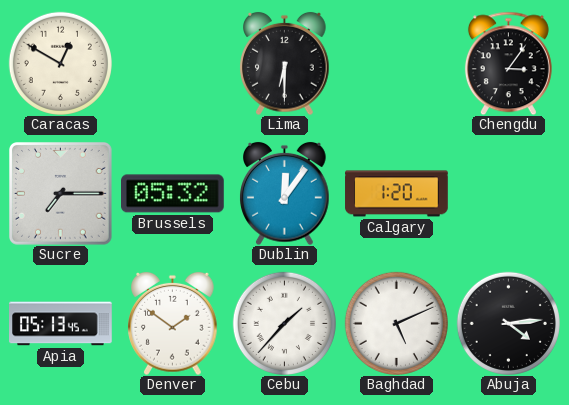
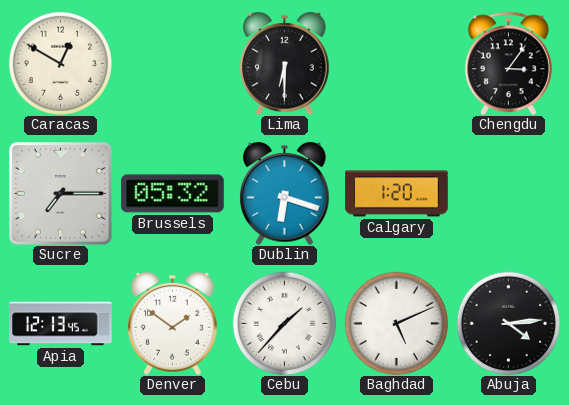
Dublin: 12:06 -> 6:18 (285, 193)
Apia: 05:13 -> 12:13 (61, 324)
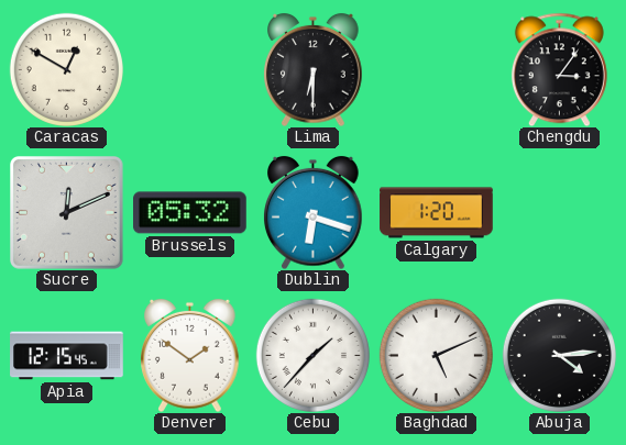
Sucre: 7:15 -> 12:11 (67, 213)
Apia: 12:13 -> 12:15 (67, 356)
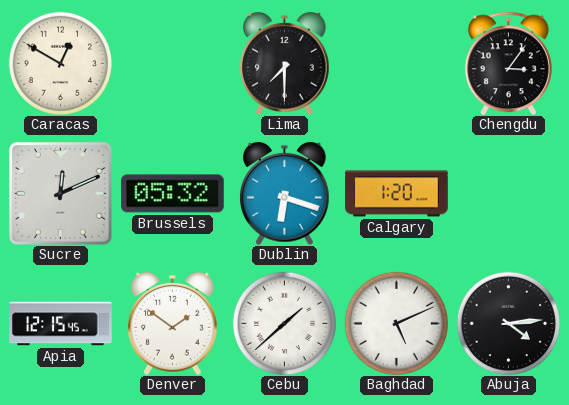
Lima: 6:30 -> 7:30 (285, 63)
Cebu: 1:37 -> 1:38 (284, 323)
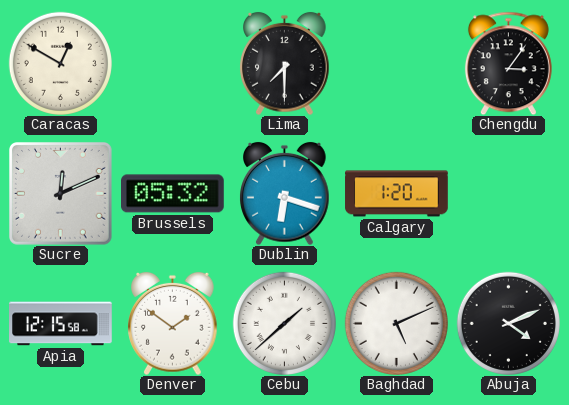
Apia: 12:15:45 -> 12:15:58 (61, 324)
Abuja: 4:14 -> 4:11 (508, 323)
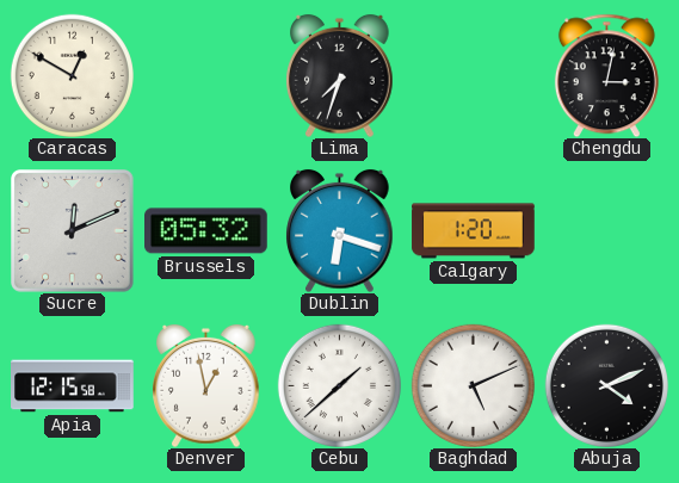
Lima: 7:30 -> 7:33 (340, 75)
Chengdu: 3:06 -> 3:02 (606, 75)
Denver: 1:51 -> 12:58 (206, 385)
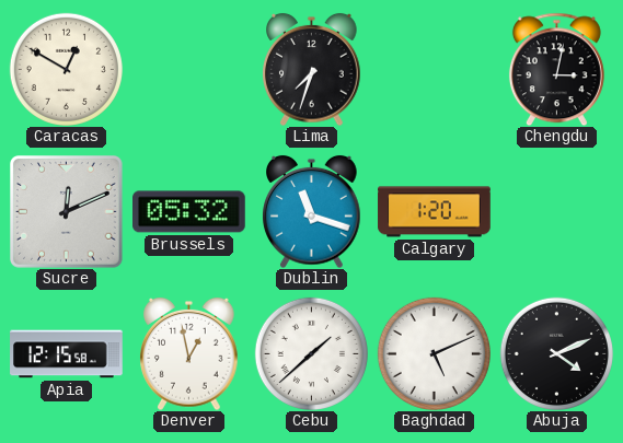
Dublin: 6:18 -> 11:18 (312, 211)
